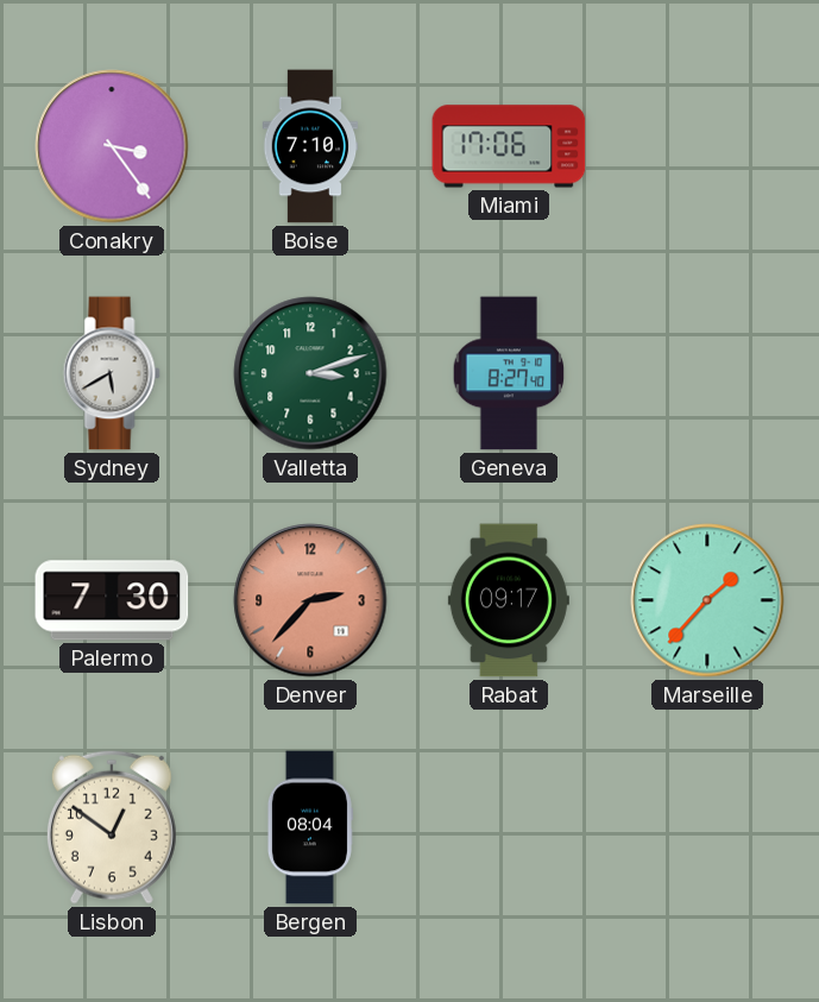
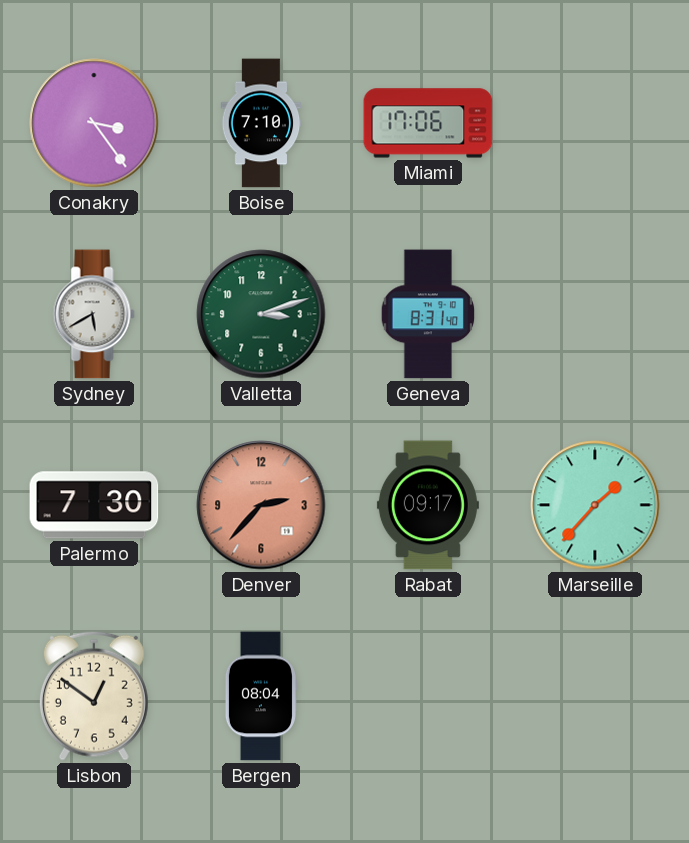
Geneva: 8:27 -> 8:31 (428, 314)
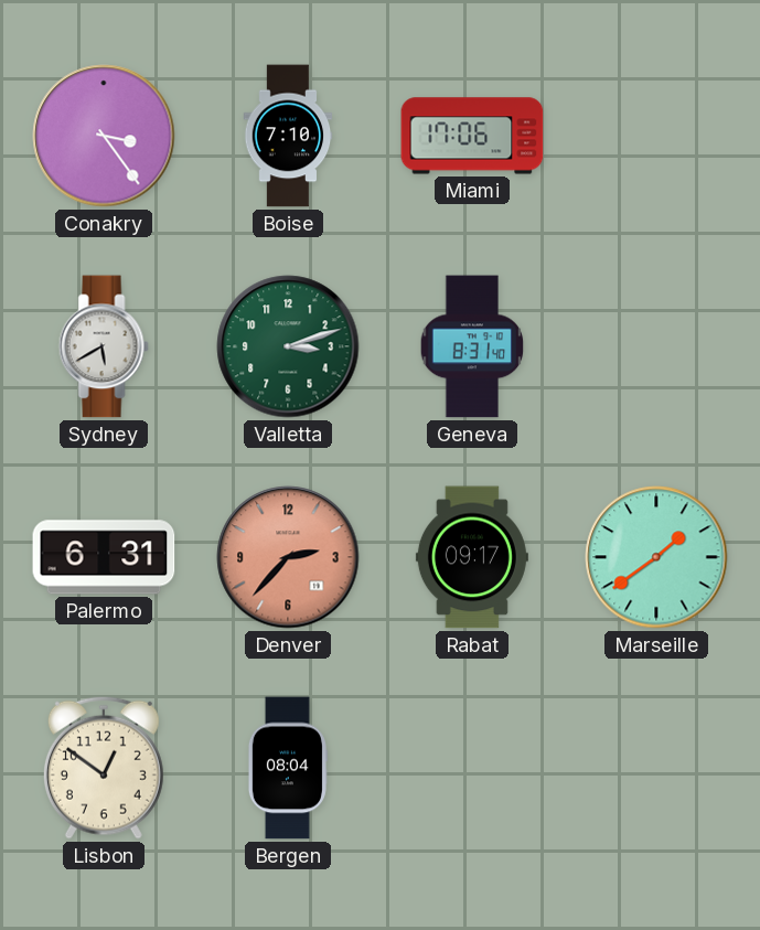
Palermo: 7:30 -> 6:31 (104, 557)
Marseille: 1:37 -> 1:39 (656, 557)
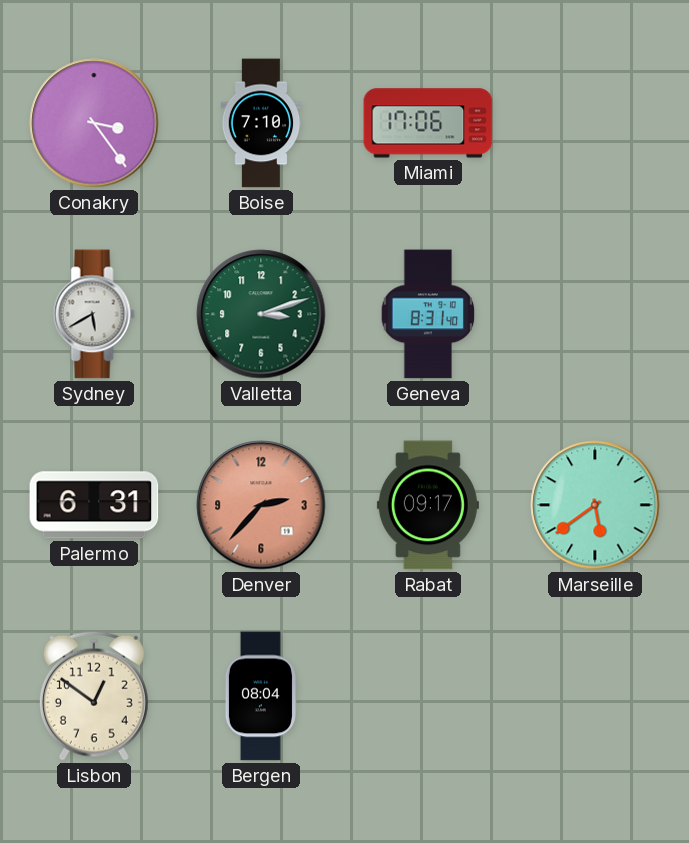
Marseille: 1:39 -> 5:39 (595, 505)
